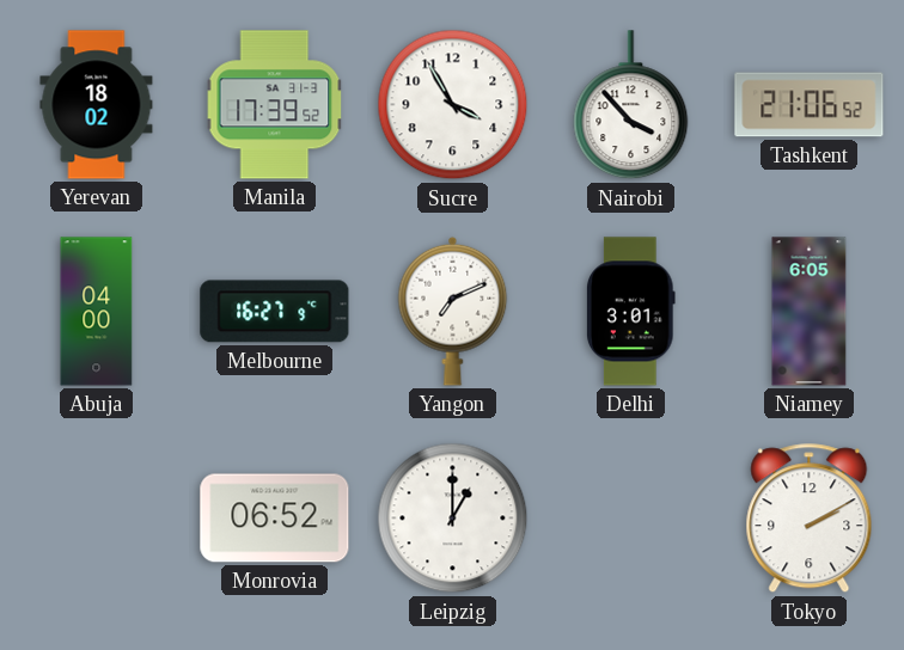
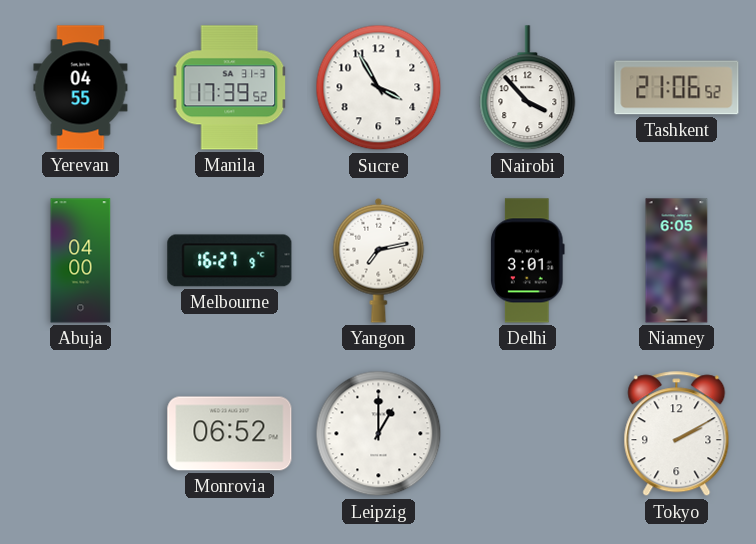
Yerevan: 18:02 -> 04:55 (81, 88)
Yangon: 7:11 -> 7:13 (379, 260)
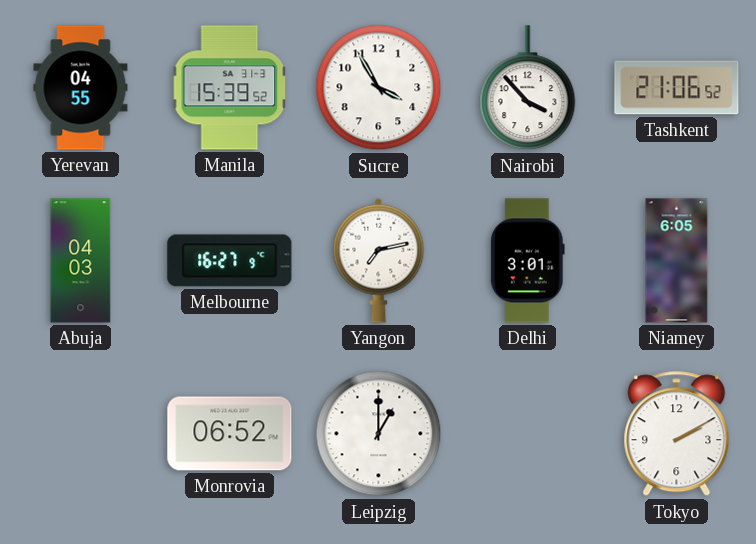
Manila: 17:39 -> 15:39 (230, 88)
Abuja: 04:00 -> 04:03 (81, 261)
